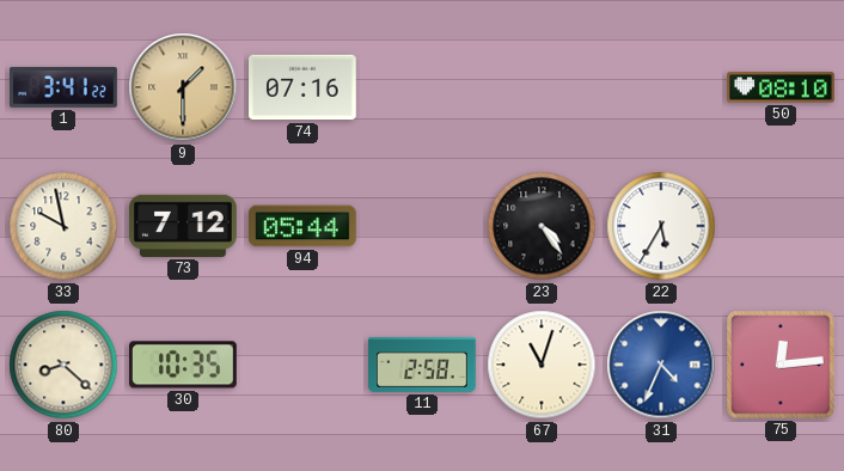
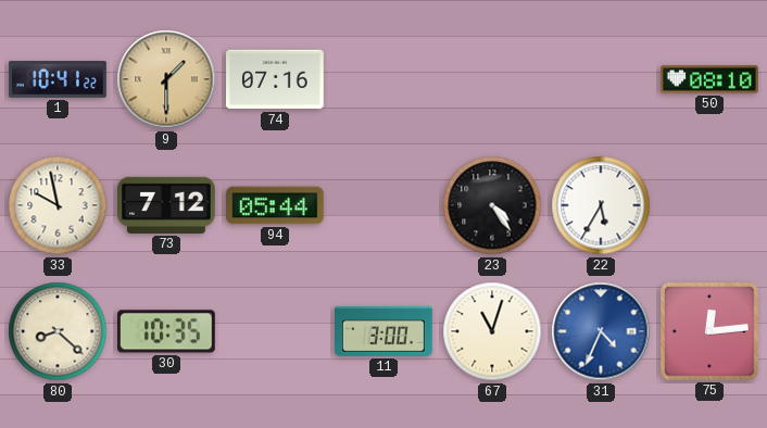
1: 3:41 -> 10:41 (59, 79)
11: 2:58 -> 3:00 (385, 331)
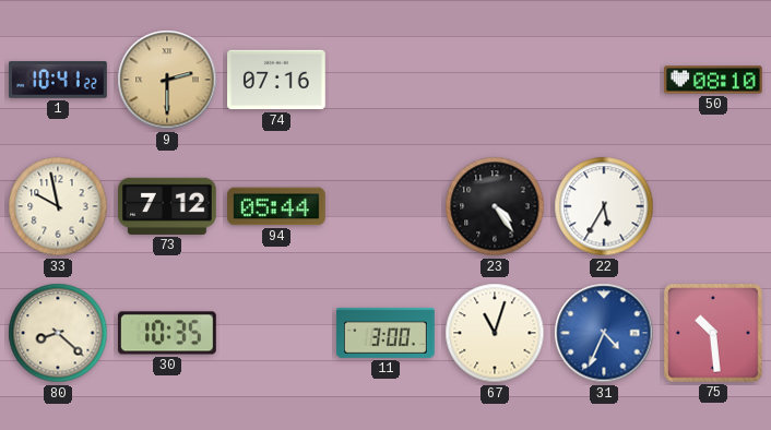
9: 1:30 -> 2:30 (167, 80)
75: 12:14 -> 10:29 (714, 334)
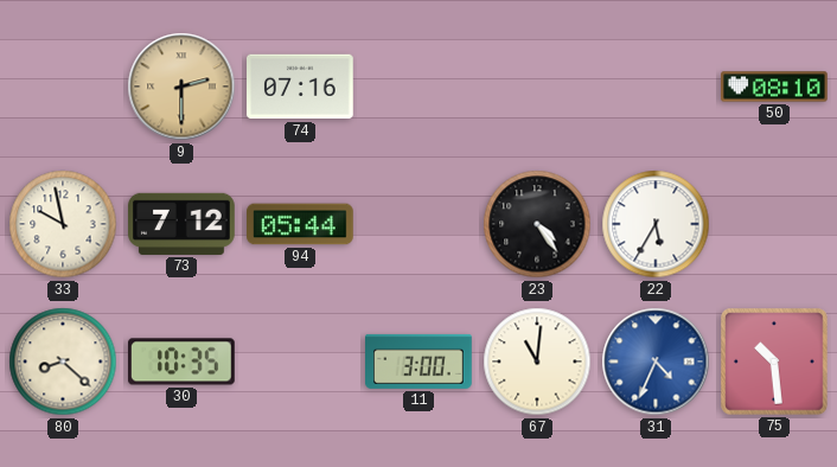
1: 10:41 -> none (59, 80)
67: 11:03 -> 11:01 (537, 362)
